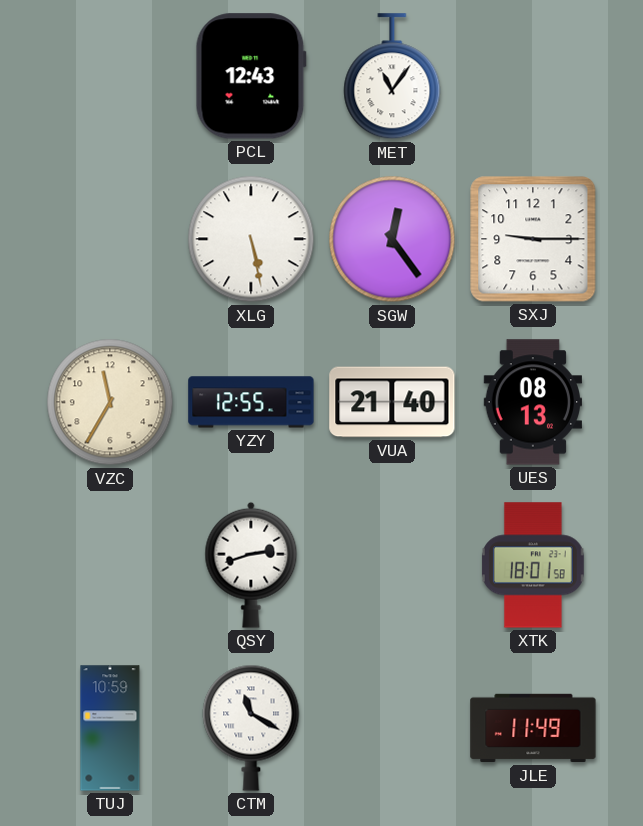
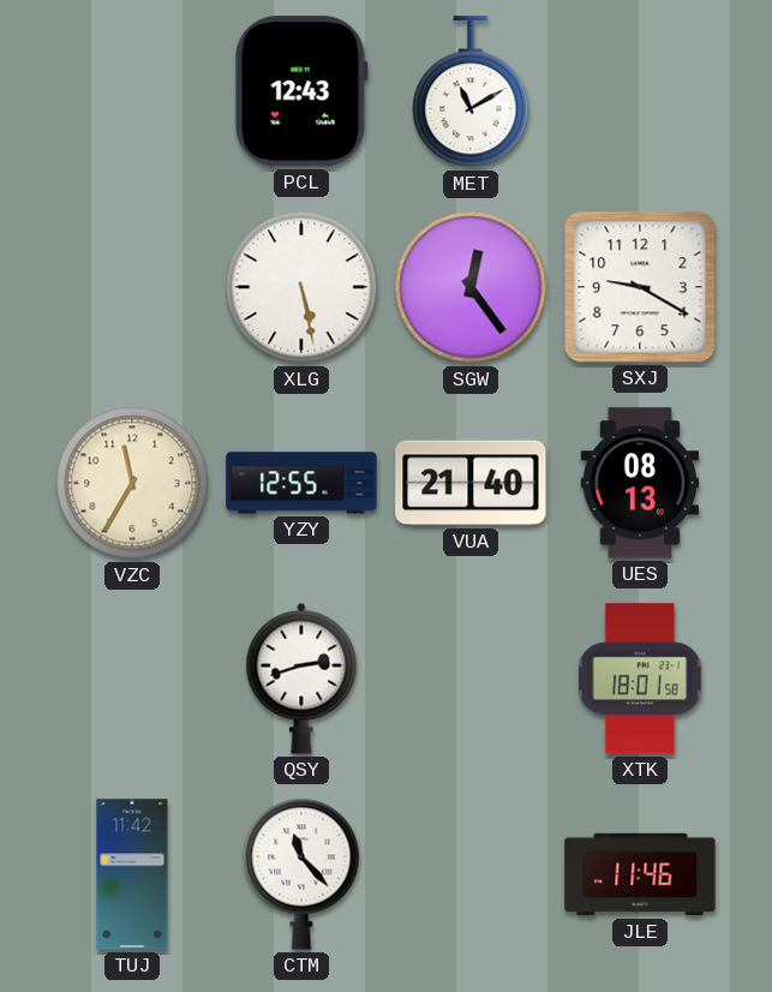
MET: 11:06 -> 11:10 (471, 92)
SXJ: 9:15 -> 9:20 (640, 287)
TUJ: 10:59 -> 11:42 (132, 874)
CTM: 11:20 -> 11:23 (301, 874)
JLE: 11:49 -> 11:46 (640, 874)
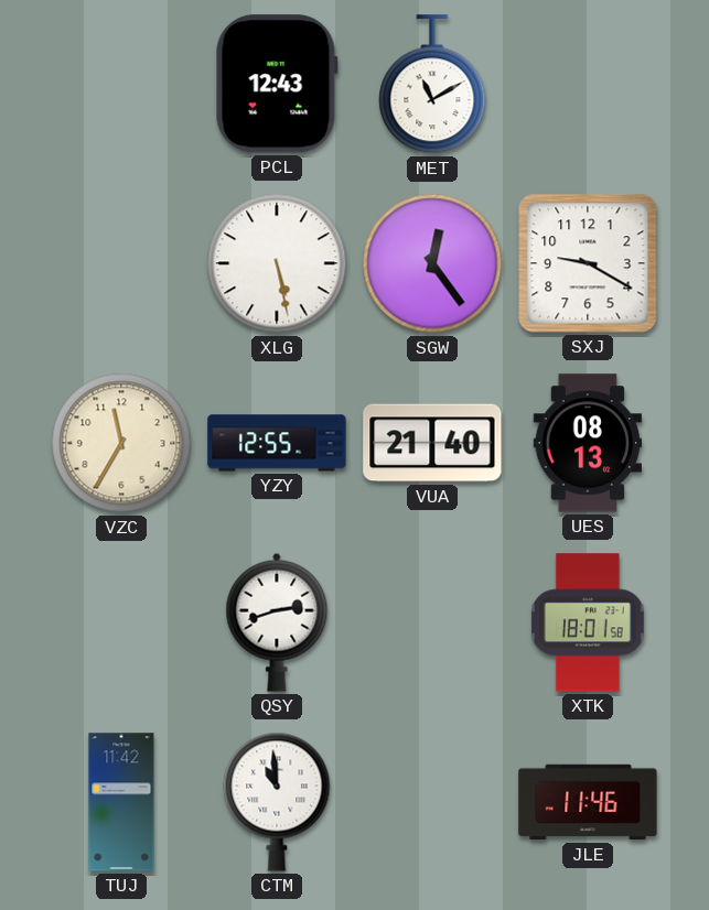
CTM: 11:23 -> 10:59 (277, 802)
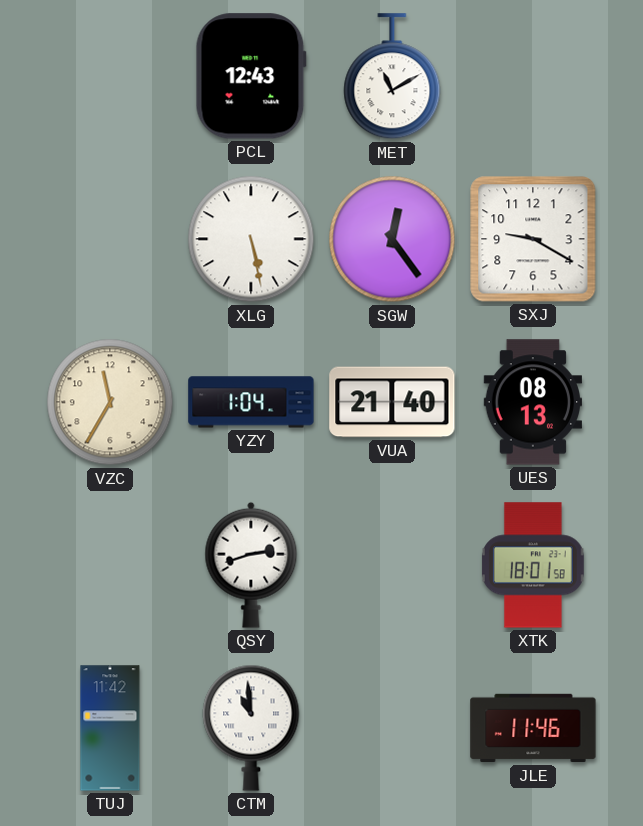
YZY: 12:55 -> 1:04 (251, 402)
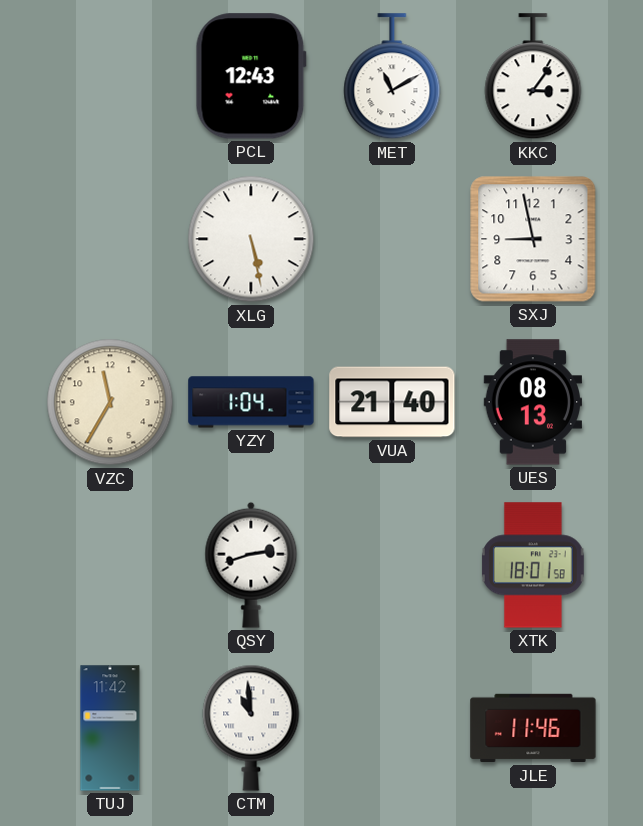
KKC: none -> 3:06 (533, 77)
SGW: 12:24 -> none (392, 239)
SXJ: 9:20 -> 8:58 (533, 239)
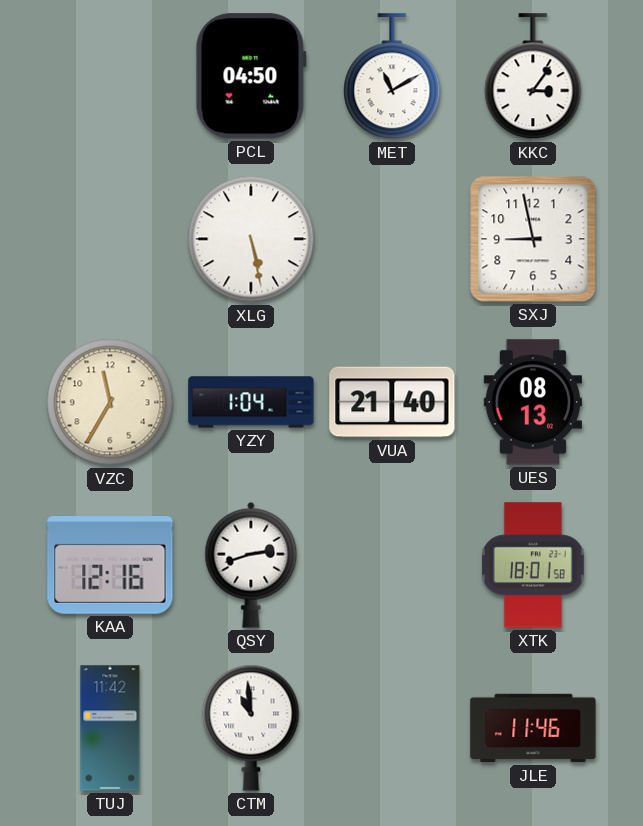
PCL: 12:43 -> 04:50 (251, 76)
KAA: none -> 12:16 (110, 565)
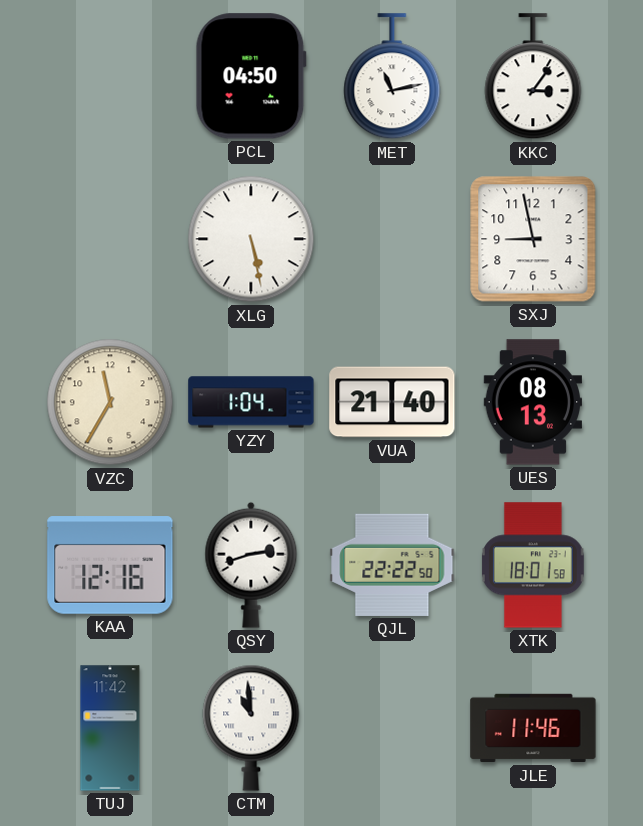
MET: 11:10 -> 11:13 (392, 77)
QJL: none -> 22:22 (392, 565)
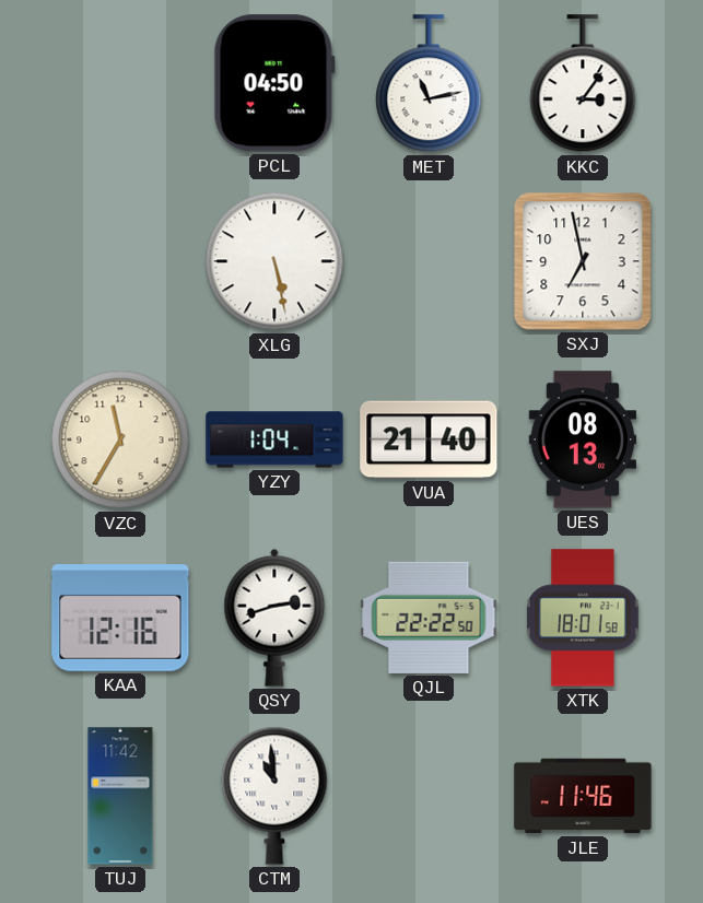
SXJ: 8:58 -> 6:58 (583, 261)
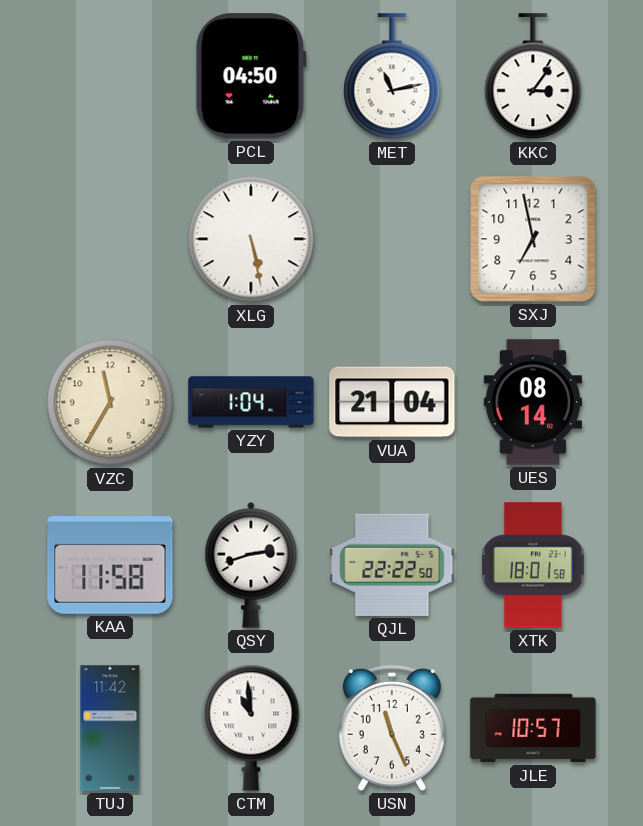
VUA: 21:40 -> 21:04 (392, 402)
UES: 08:13 -> 08:14 (532, 402)
KAA: 12:16 -> 11:58 (110, 565)
USN: none -> 11:26 (392, 728)
JLE: 11:46 -> 10:57 (533, 728)
